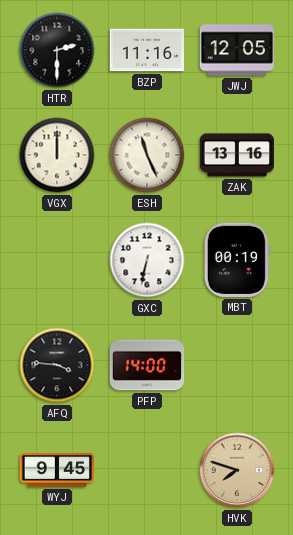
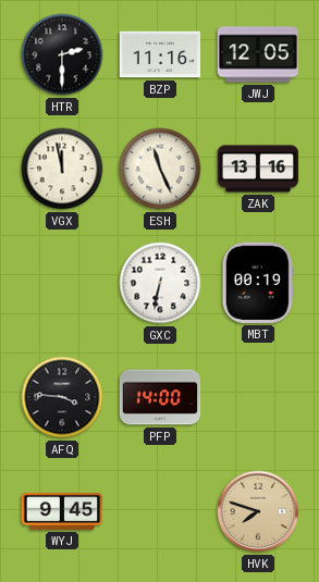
VGX: 12:00 -> 11:58 (62, 169)
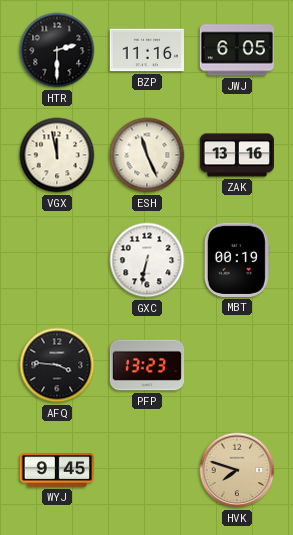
JWJ: 12:05 -> 6:05 (236, 50)
PFP: 14:00 -> 13:23 (147, 365)
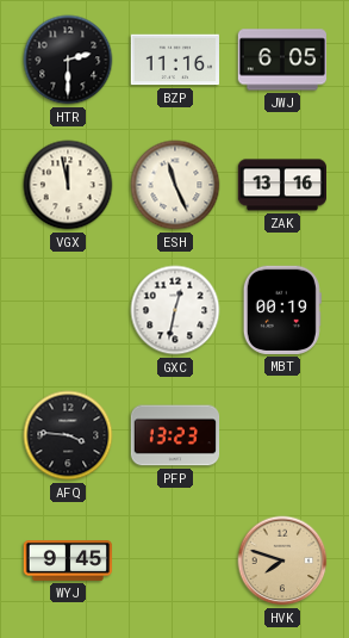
GXC: 6:32 -> 12:32 (175, 310)
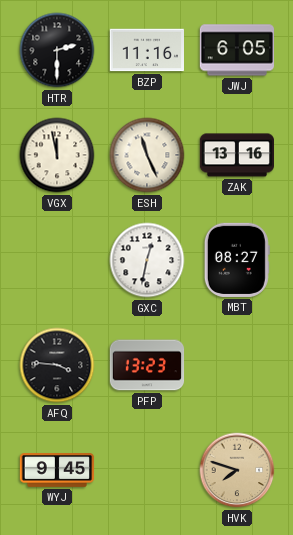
MBT: 00:19 -> 08:27 (237, 260)
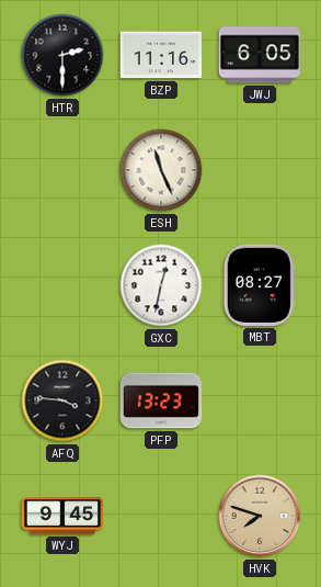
VGX: 11:58 -> none (57, 155)
ZAK: 13:16 -> none (237, 155)
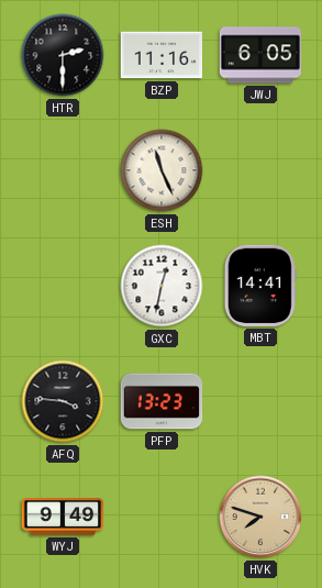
MBT: 08:27 -> 14:41 (260, 286)
WYJ: 9:45 -> 9:49 (63, 518)
